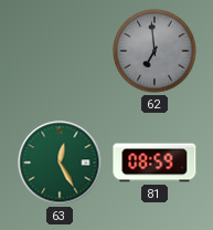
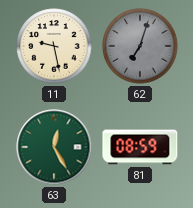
11: none -> 9:28 (54, 46)
62: 6:59 -> 7:03 (140, 46)
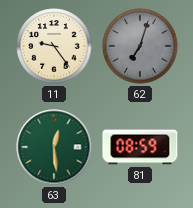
11: 9:28 -> 9:24 (54, 46)
63: 12:25 -> 12:29 (54, 147)
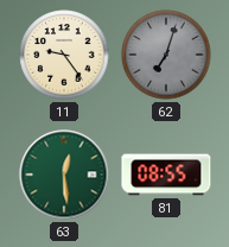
81: 08:59 -> 08:55 (166, 175)
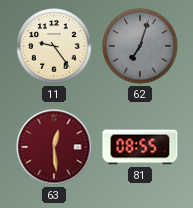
63 dial: green -> burgundy (54, 147)
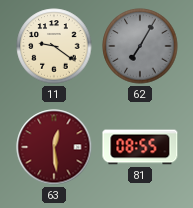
11: 9:24 -> 9:21 (54, 46)
62: 7:03 -> 7:05 (140, 46)
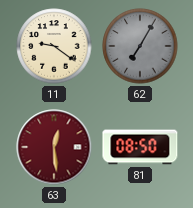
81: 08:55 -> 08:50 (140, 147)
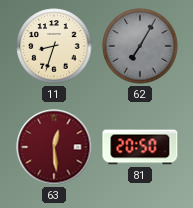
11: 9:21 -> 8:33 (54, 46)
81: 08:50 -> 20:50 (140, 147)
